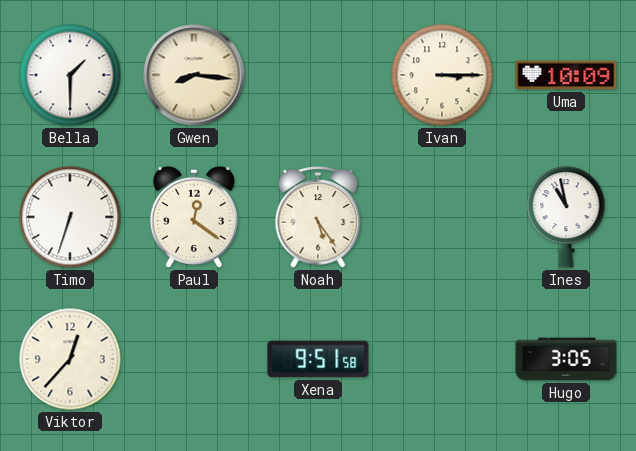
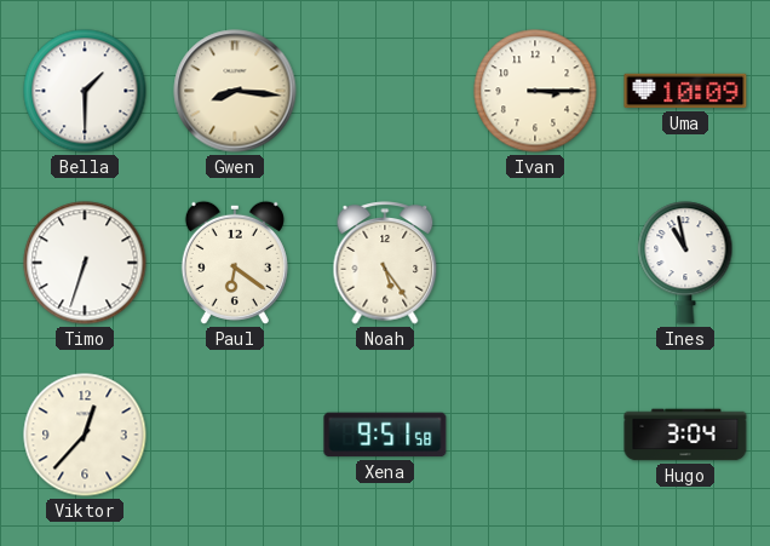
Paul: 12:21 -> 6:21 (235, 263)
Hugo: 3:05 -> 3:04 (685, 435)
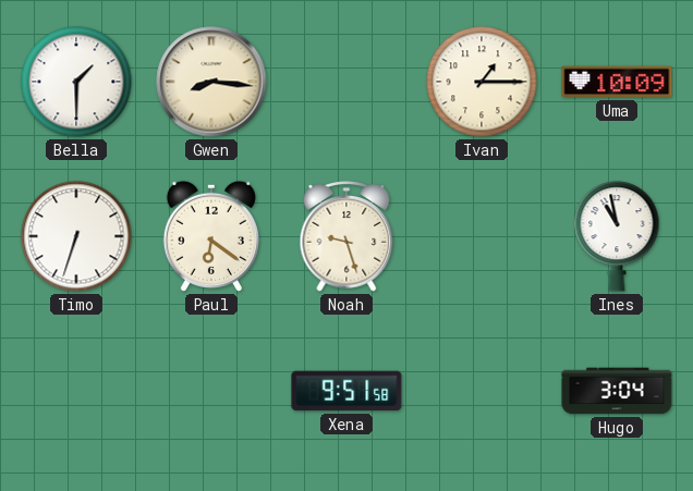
Ivan: 3:15 -> 1:15 (482, 82)
Noah: 5:24 -> 9:27 (346, 236)
Viktor: 12:37 -> none (85, 435)
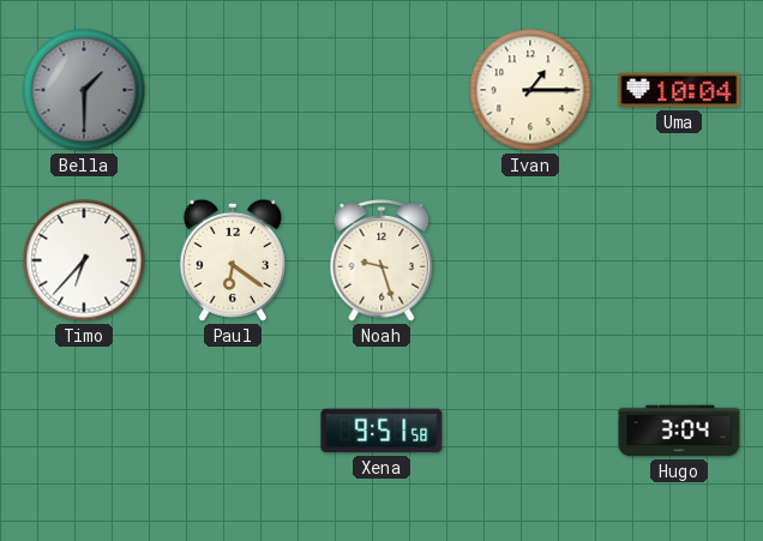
Bella dial: white -> grey (84, 90)
Gwen: 8:16 -> none (211, 82)
Uma: 10:09 -> 10:04 (679, 90)
Timo: 6:33 -> 6:37 (84, 260)
Ines: 10:58 -> none (617, 236)
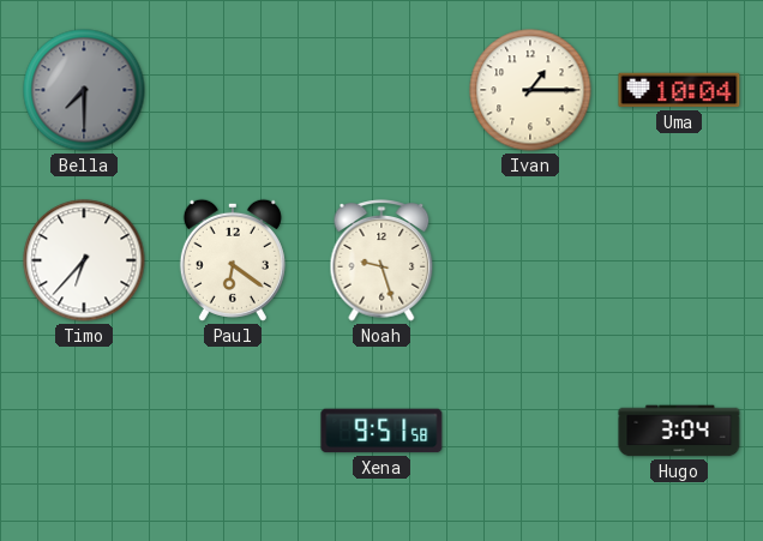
Bella: 1:30 -> 7:30 (84, 90)
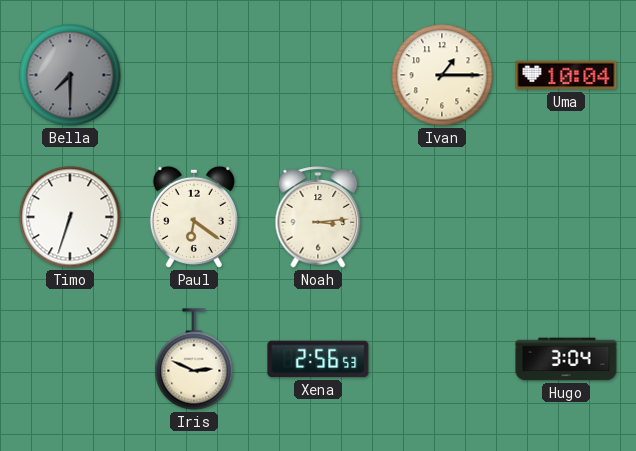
Timo: 6:37 -> 6:33 (70, 217)
Noah: 9:27 -> 3:14 (318, 217)
Iris: none -> 2:49 (194, 359)
Xena: 9:51 -> 2:56 (318, 359)
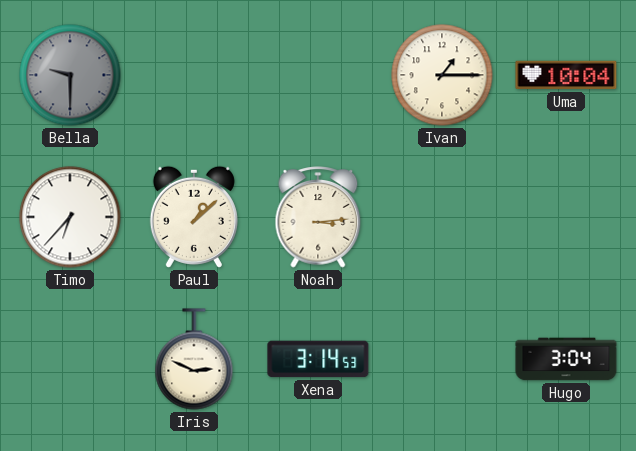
Bella: 7:30 -> 9:30 (70, 75)
Timo: 6:33 -> 6:37 (70, 217)
Paul: 6:21 -> 1:08 (194, 217)
Xena: 2:56 -> 3:14 (318, 359)
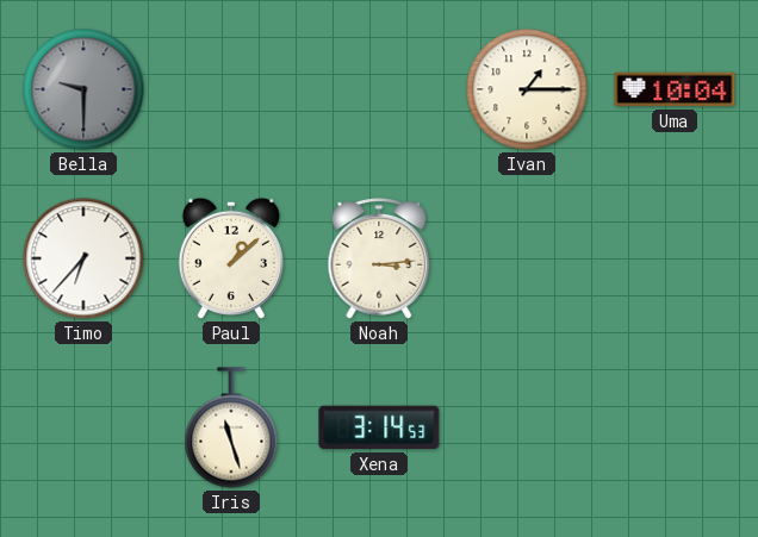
Iris: 2:49 -> 11:27 (231, 427)
Hugo: 3:04 -> none (566, 359)
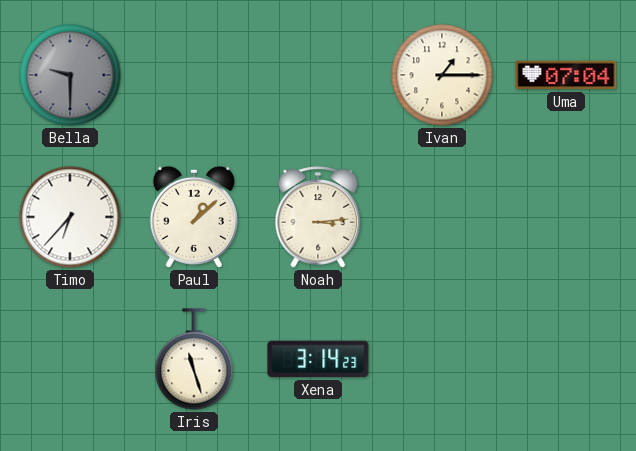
Uma: 10:04 -> 07:04 (566, 75)
Xena: 3:14:53 -> 3:14:23 (318, 359)
